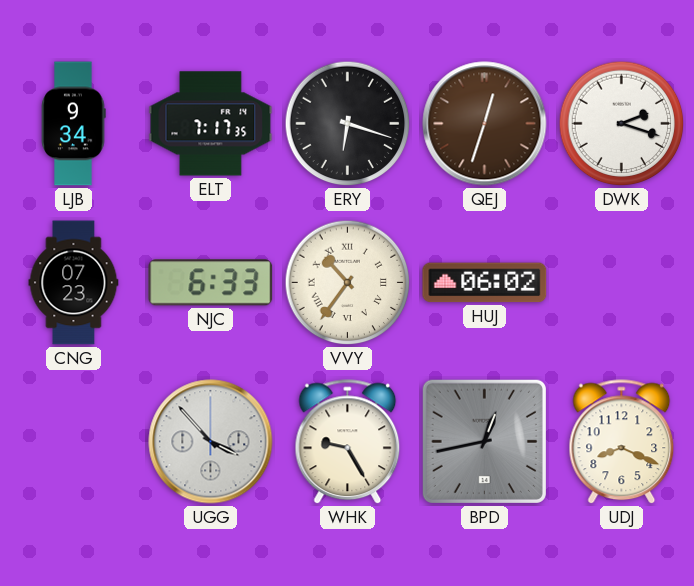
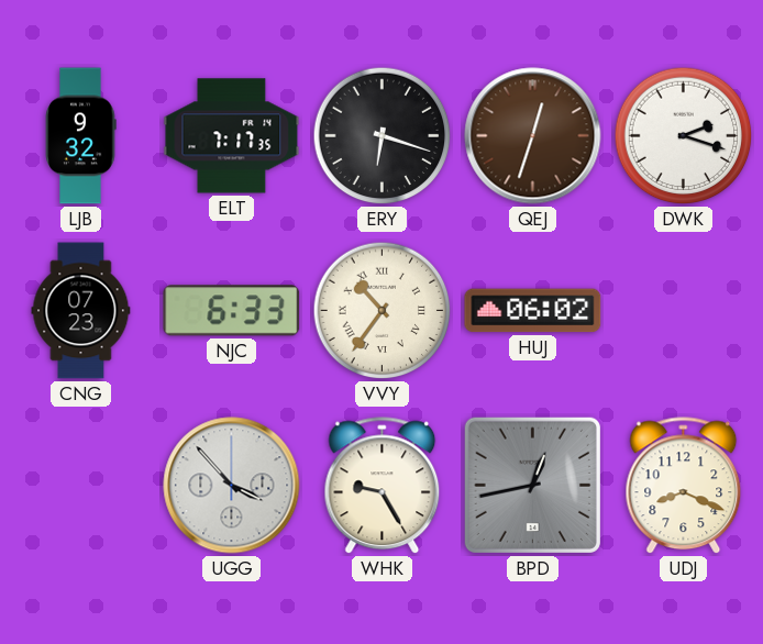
LJB: 9:34 -> 9:32 (80, 136)
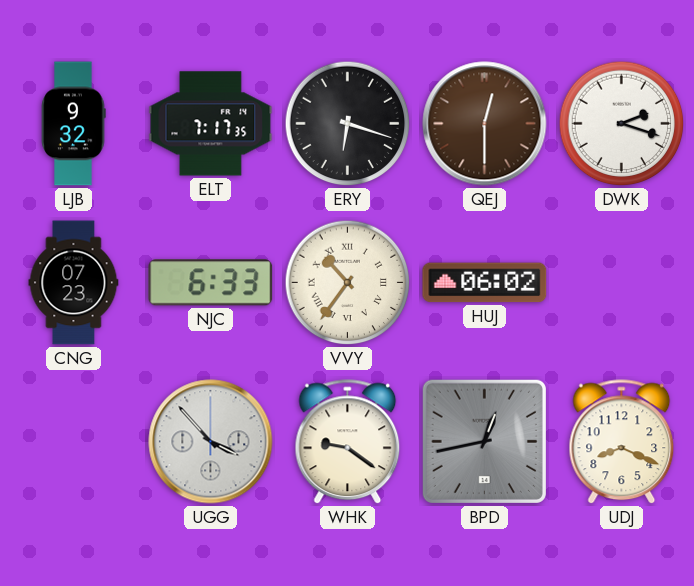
QEJ: 12:33 -> 12:30 (485, 124)
WHK: 9:25 -> 9:21 (348, 442)
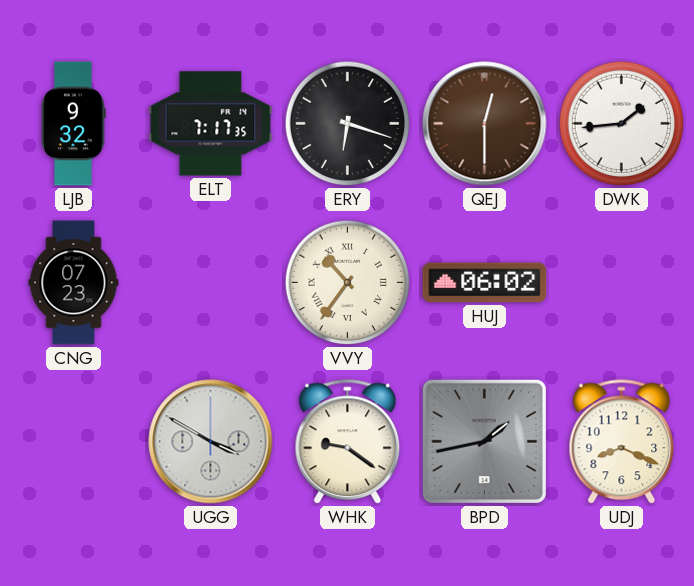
DWK: 2:18 -> 1:44 (622, 124)
NJC: 6:33 -> none (211, 283)
UGG: 3:53 -> 3:50 (211, 442)
BPD: 12:43 -> 1:43 (484, 441)
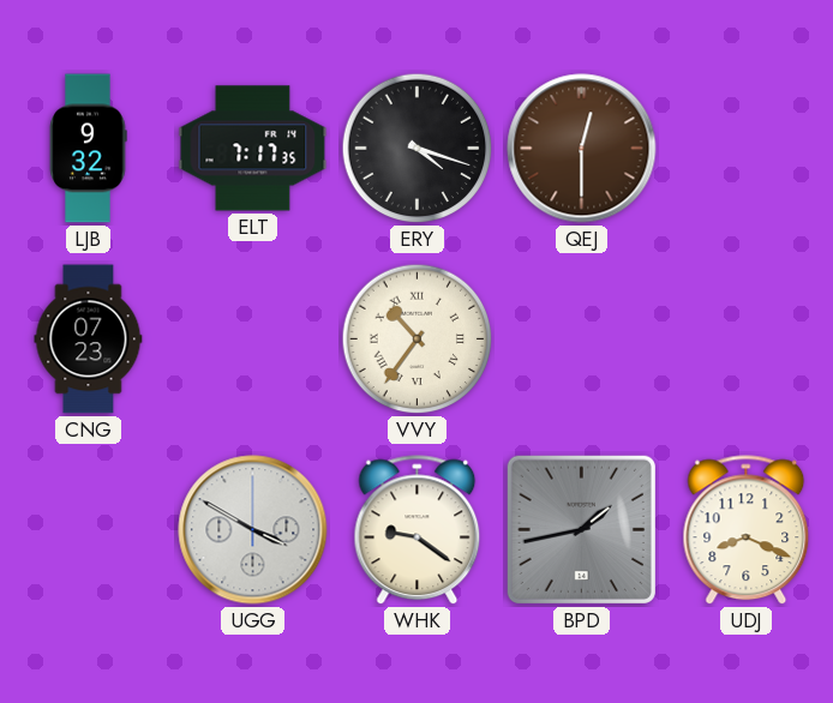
ERY: 6:18 -> 4:18 (418, 149)
DWK: 1:44 -> none (622, 124)
HUJ: 06:02 -> none (485, 283)
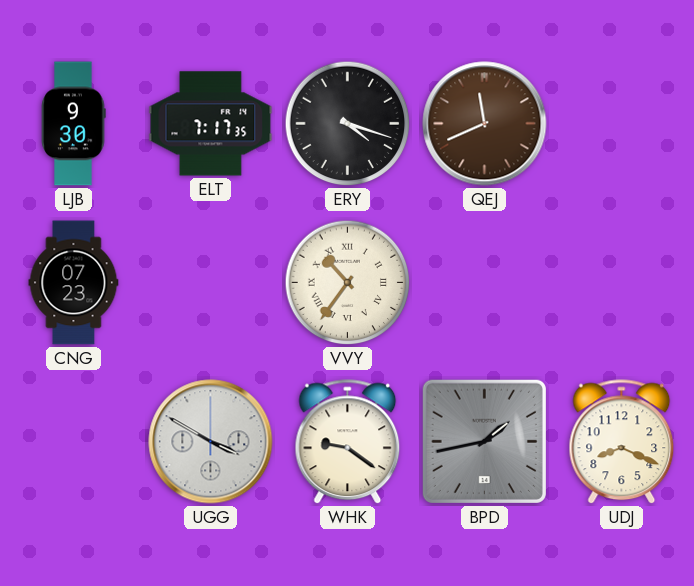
LJB: 9:32 -> 9:30 (73, 124)
QEJ: 12:30 -> 11:41 (485, 124)
